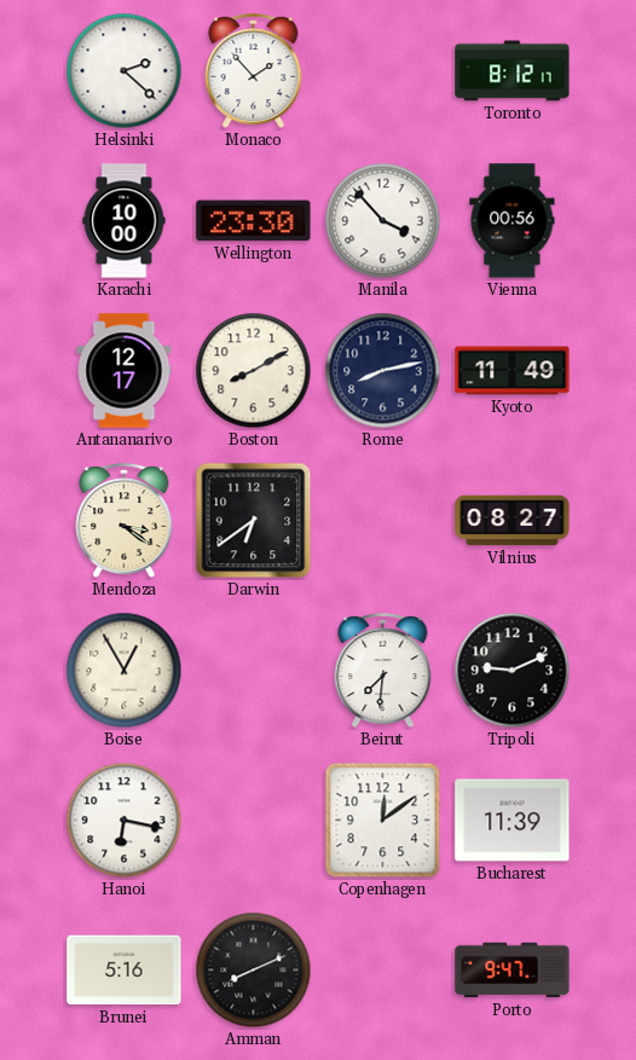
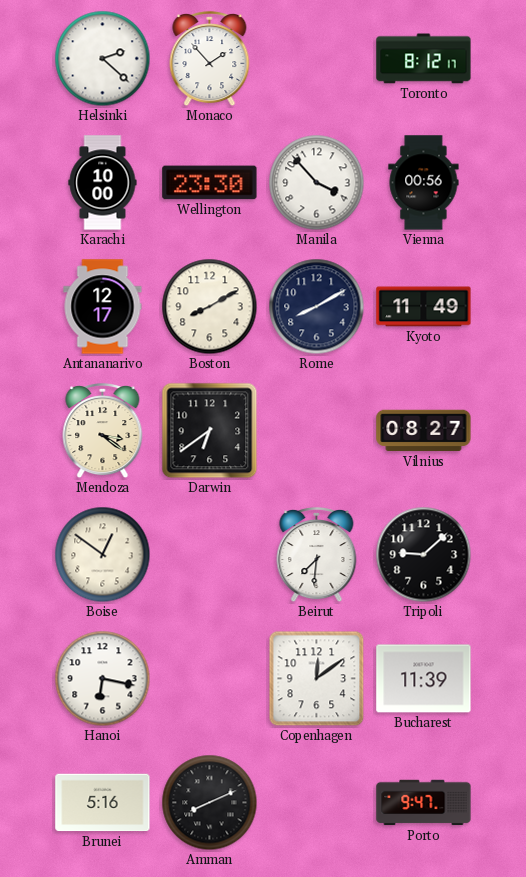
Rome: 8:13 -> 8:10 (317, 307)
Boise: 12:55 -> 12:51 (103, 555)
Tripoli: 9:11 -> 9:08 (424, 555)
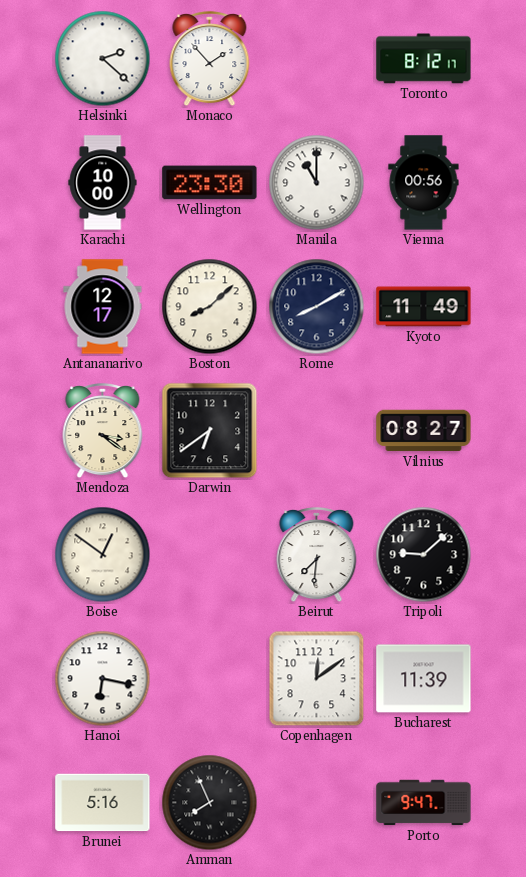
Manila: 3:53 -> 11:00 (317, 183)
Boston: 8:10 -> 8:08 (210, 307)
Amman: 8:11 -> 7:56 (210, 803)
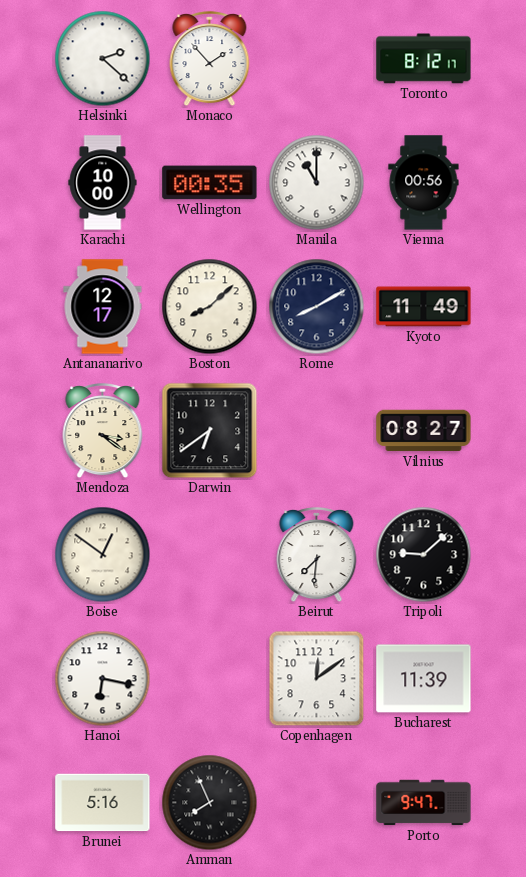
Wellington: 23:30 -> 00:35 (210, 183)
